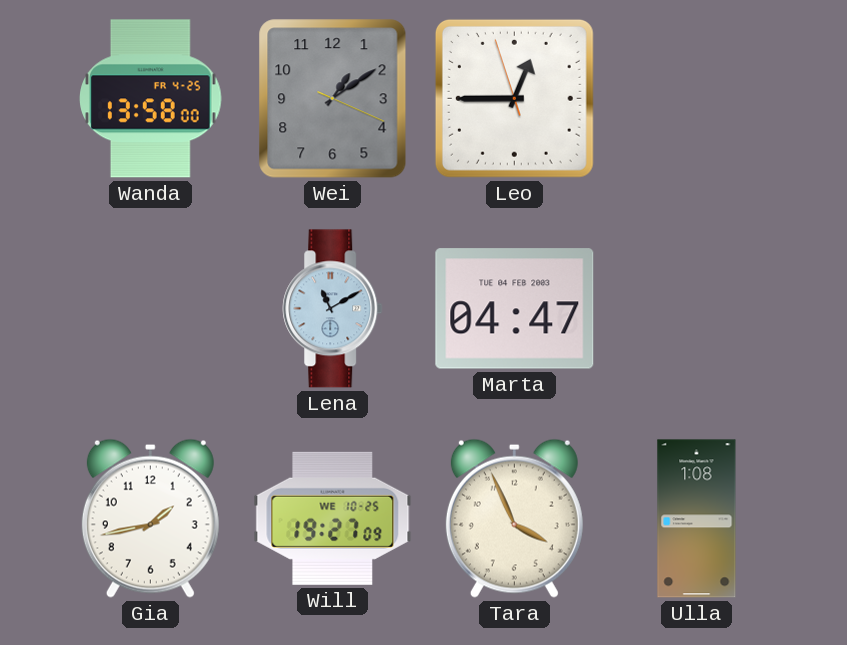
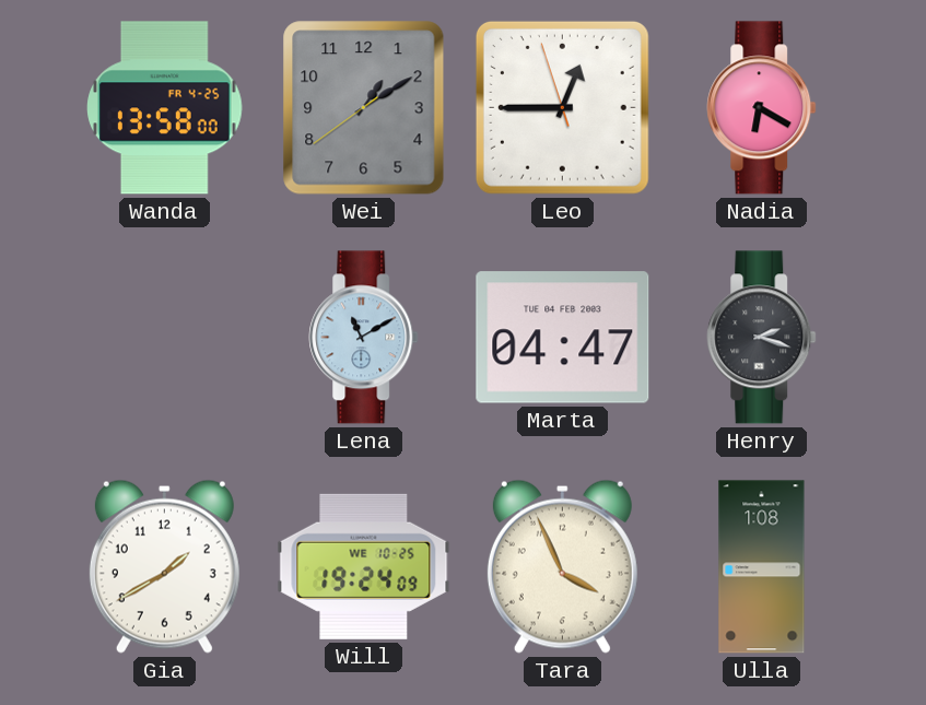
Wei: 1:09:19 -> 1:09:39 (364, 108)
Nadia: none -> 6:20 (762, 108)
Henry: none -> 2:18 (762, 338)
Gia: 1:43 -> 1:40 (164, 566)
Will: 19:27 -> 19:24 (364, 566)
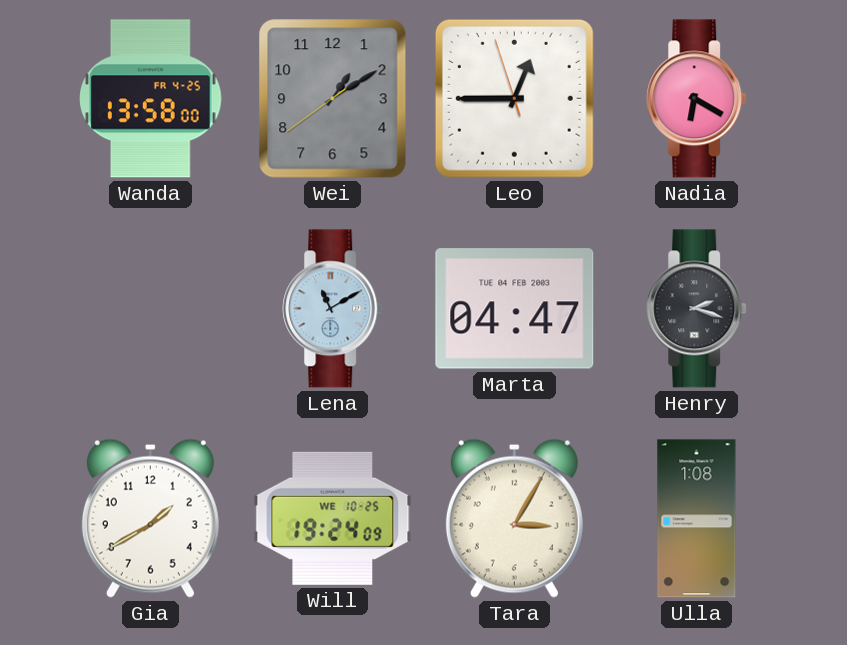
Tara: 3:56 -> 3:05 (514, 518)
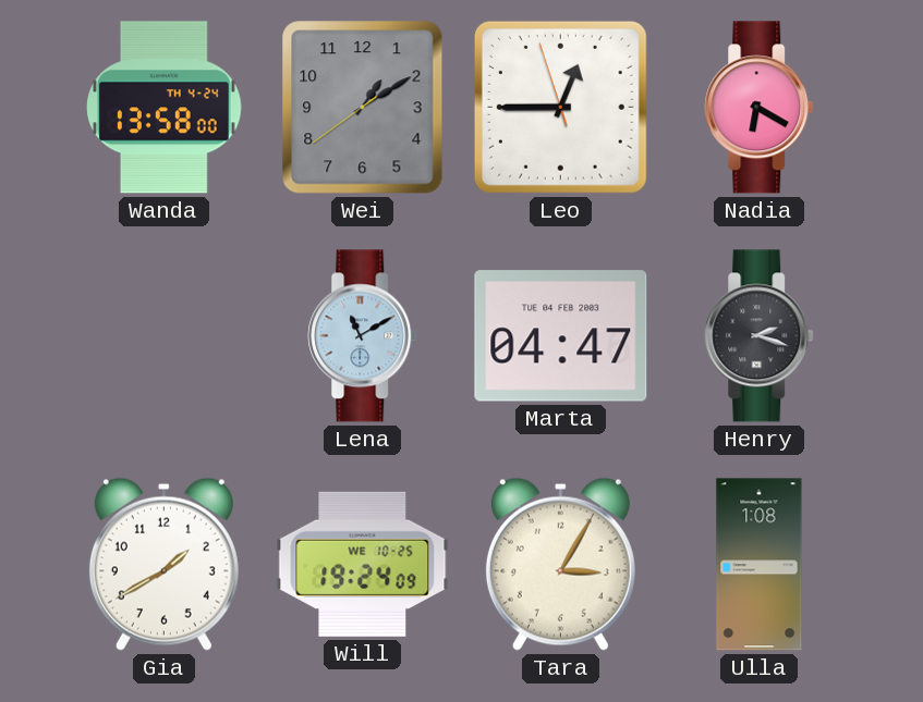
Wanda date: FR 4-25 -> TH 4-24 (165, 108)
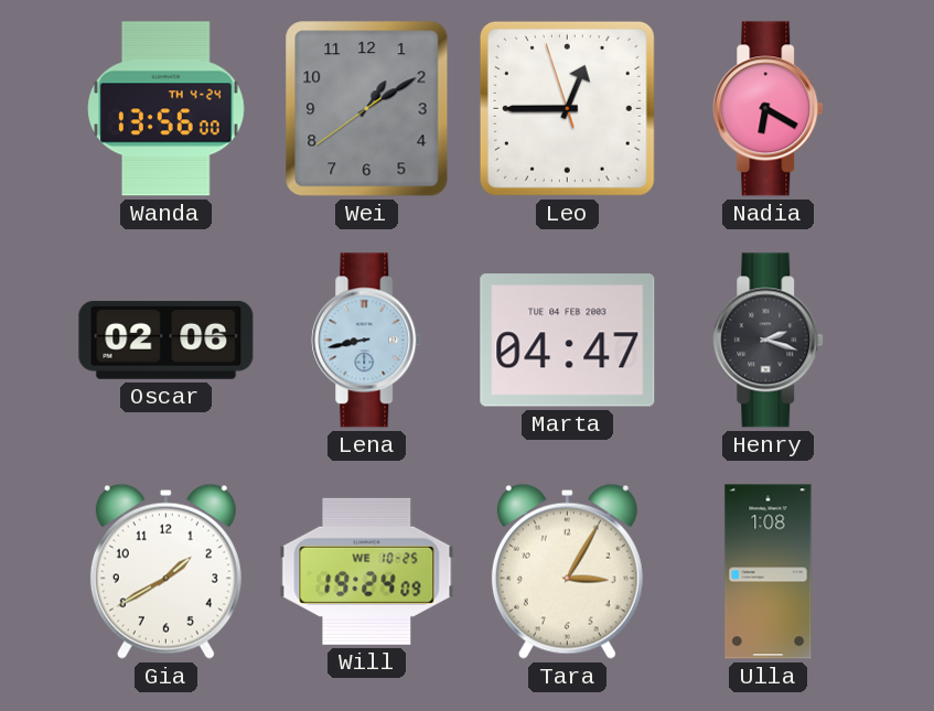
Wanda: 13:58 -> 13:56 (167, 109)
Oscar: none -> 02:06 (167, 340)
Lena: 11:10 -> 8:43 (367, 341)
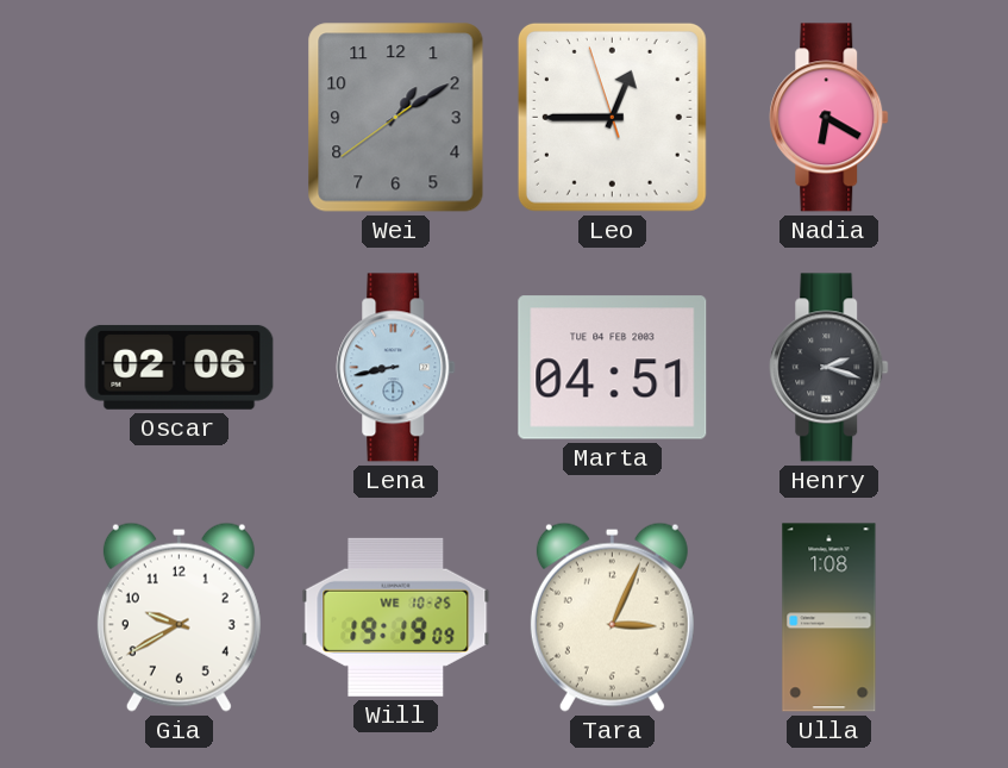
Wanda: 13:56 -> none (167, 109)
Marta: 04:47 -> 04:51 (613, 368)
Gia: 1:40 -> 9:40 (179, 617)
Will: 19:24 -> 19:19 (396, 617)
Tara: 3:05 -> 3:04 (612, 617)
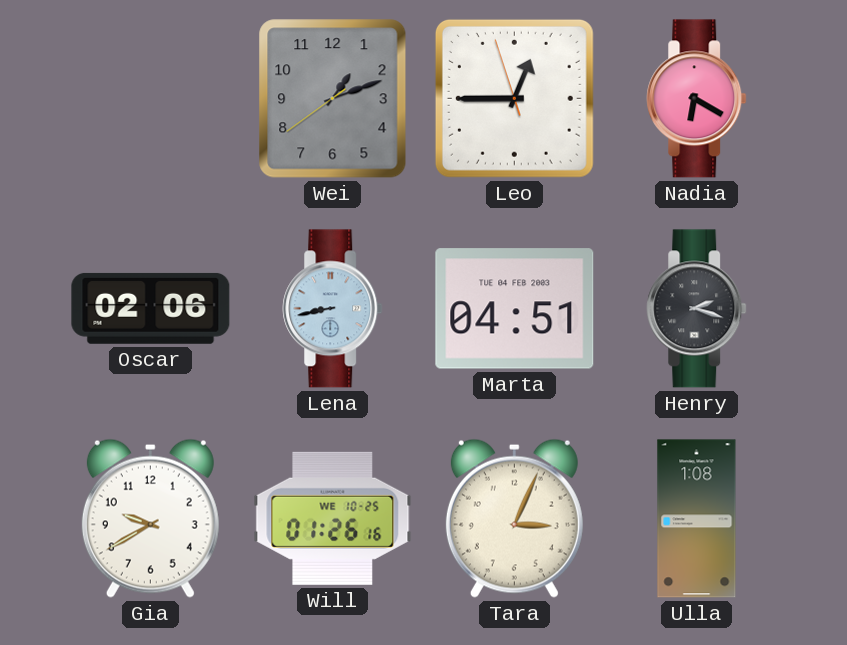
Wei: 1:09 -> 1:11 (333, 99)
Will: 19:19 -> 01:26 (333, 518)
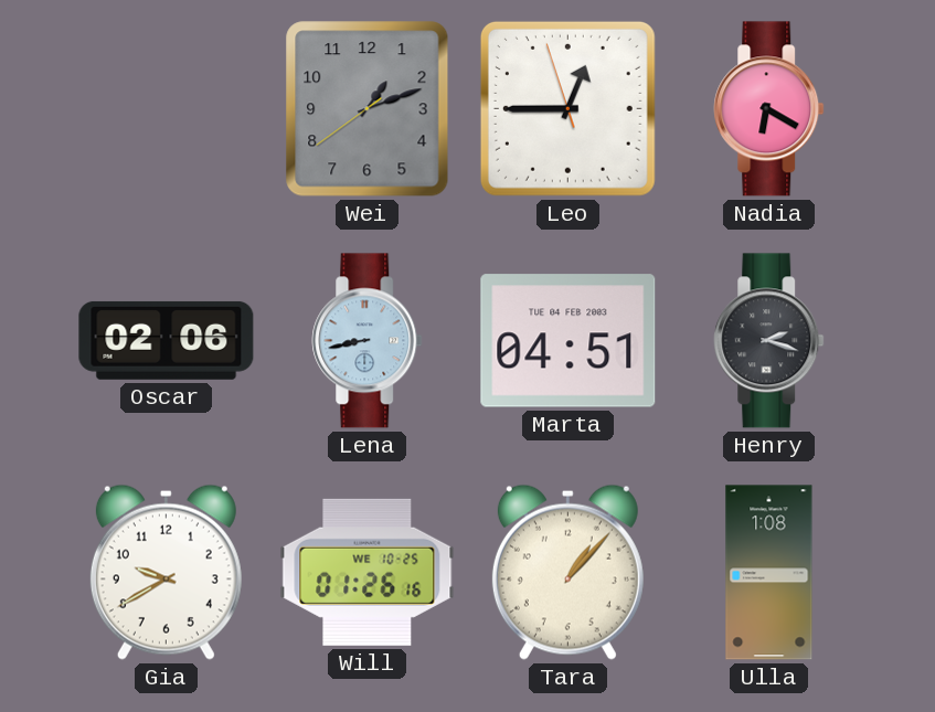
Tara: 3:04 -> 1:07 (567, 572)
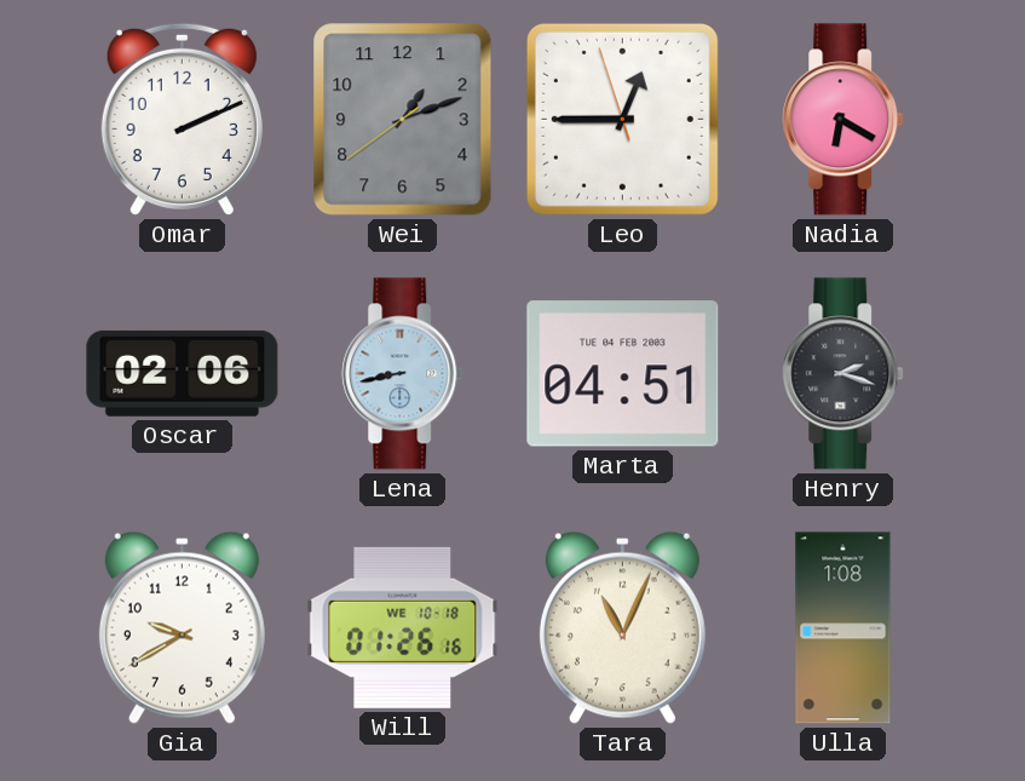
Omar: none -> 2:11 (182, 119)
Will date: WE 10-25 -> WE 10-18 (403, 627)
Tara: 1:07 -> 11:04 (622, 627)
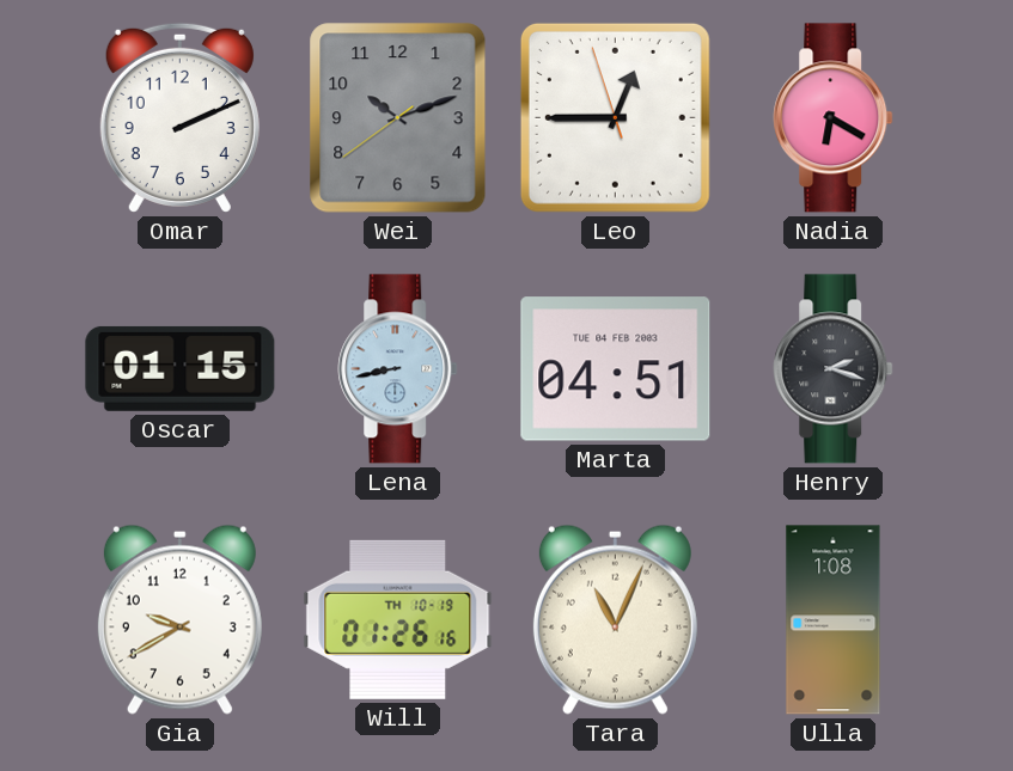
Wei: 1:11 -> 10:11 (398, 118)
Oscar: 02:06 -> 01:15 (181, 368)
Will date: WE 10-18 -> TH 10-19 (398, 619)
